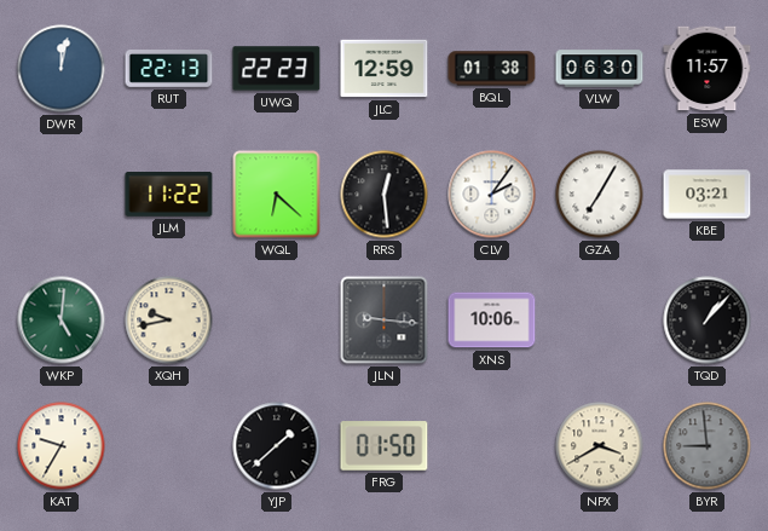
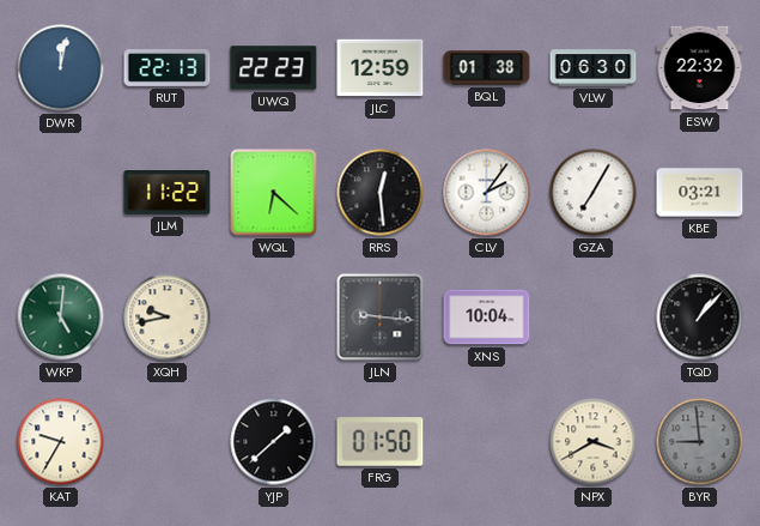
ESW: 11:57 -> 22:32 (700, 68)
XNS: 10:06 -> 10:04 (487, 318)
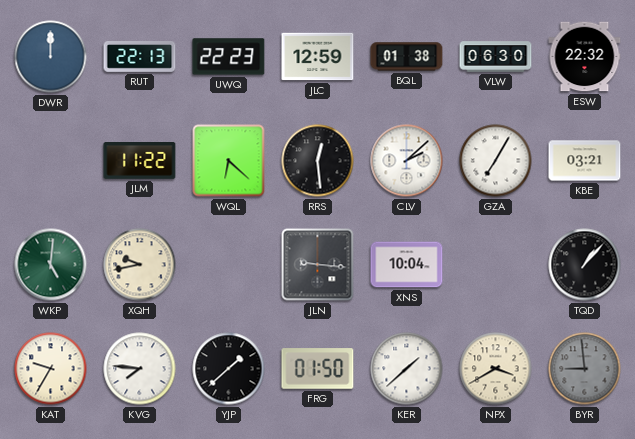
DWR: 12:02 -> 12:00 (51, 57)
CLV: 2:06 -> 2:08 (407, 161)
KVG: none -> 7:46 (140, 369)
KER: none -> 1:38 (407, 369)
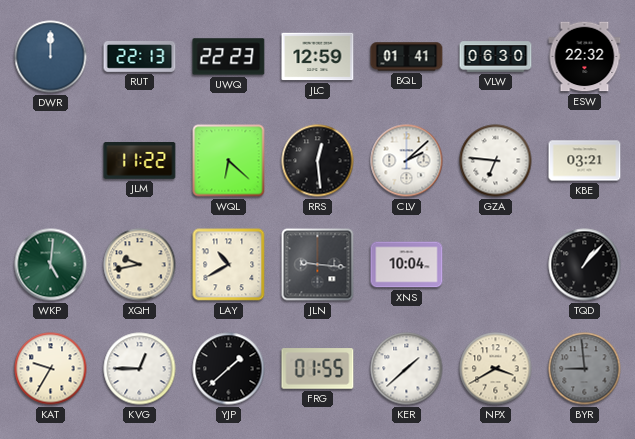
BQL: 01:38 -> 01:41 (407, 57)
GZA: 7:05 -> 6:46 (496, 161)
LAY: none -> 10:40 (229, 265)
KVG: 7:46 -> 12:45 (140, 369)
FRG: 01:50 -> 01:55 (318, 369)
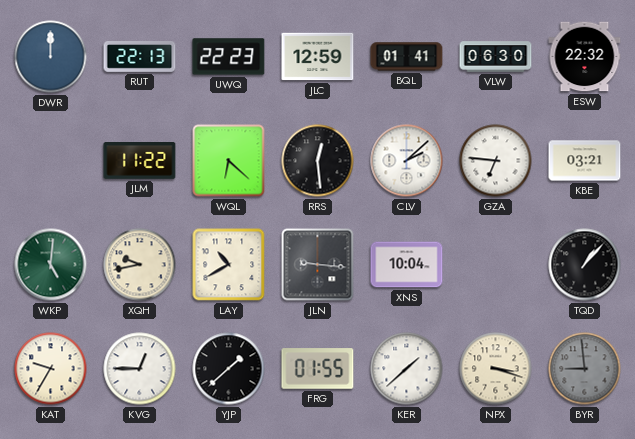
NPX: 3:40 -> 3:18 (496, 369)
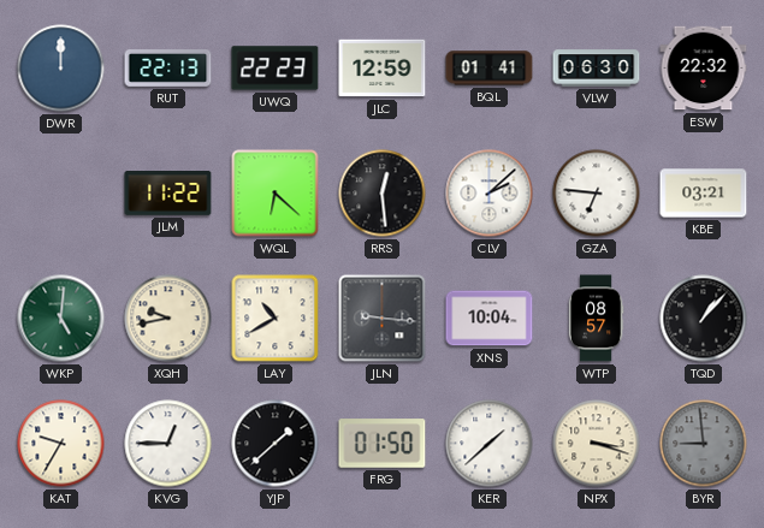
WTP: none -> 08:57 (596, 319)
FRG: 01:55 -> 01:50 (383, 444)
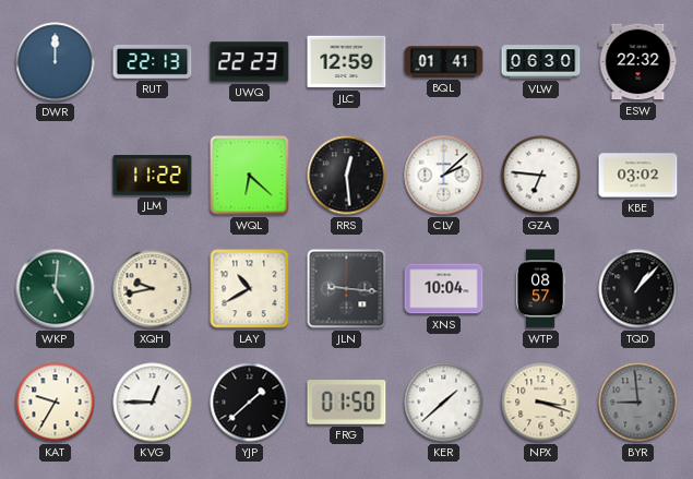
KBE: 03:21 -> 03:02 (638, 176)
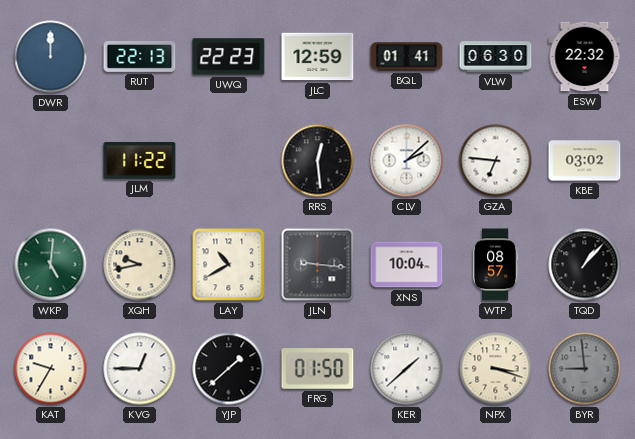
WQL: 6:22 -> none (250, 176)
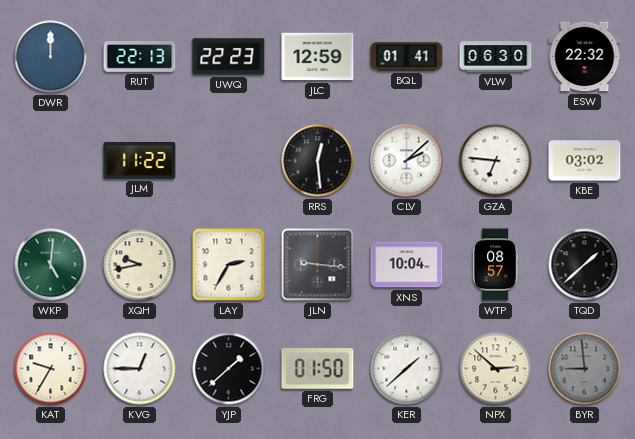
LAY: 10:40 -> 2:35 (229, 265)
TQD: 1:07 -> 1:38 (585, 265)
NPX: 3:18 -> 2:52 (496, 369)
